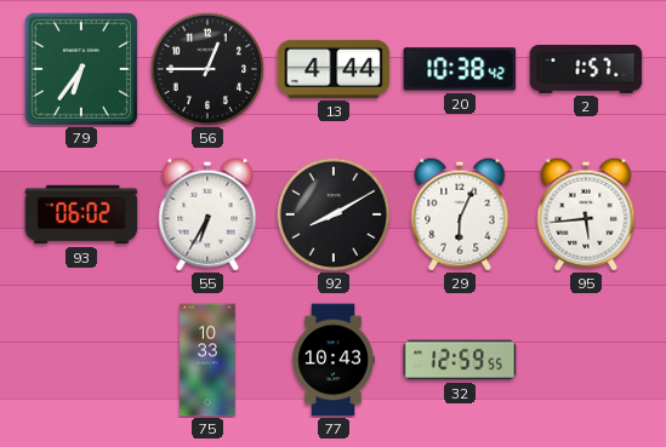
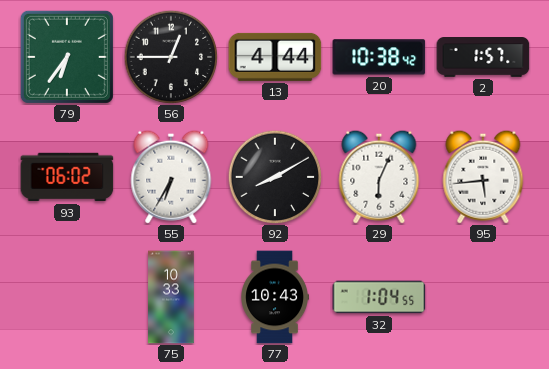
32: 12:59 -> 1:04 (379, 297)
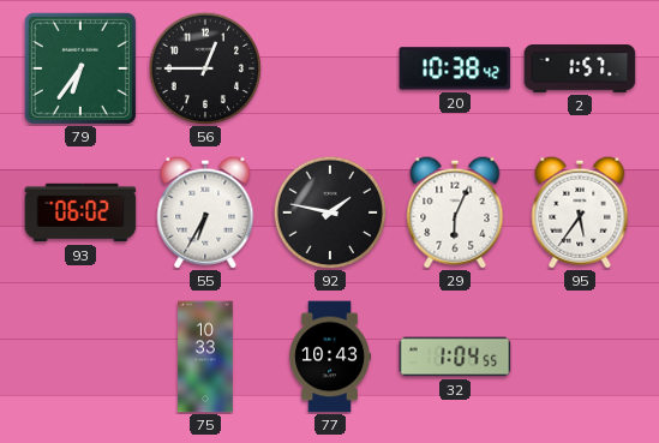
13: 4:44 -> none (275, 57)
92: 8:10 -> 1:47 (330, 212)
95: 5:44 -> 5:36 (580, 212)
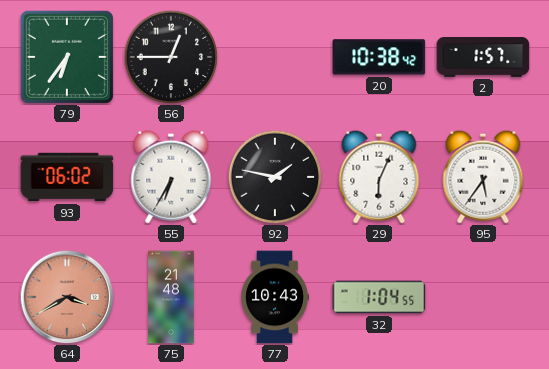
64: none -> 3:40 (67, 297)
75: 10:33 -> 21:48 (171, 297)
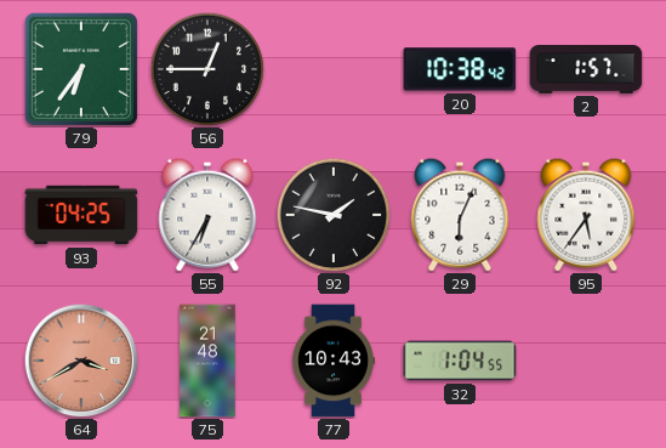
93: 06:02 -> 04:25 (81, 215)
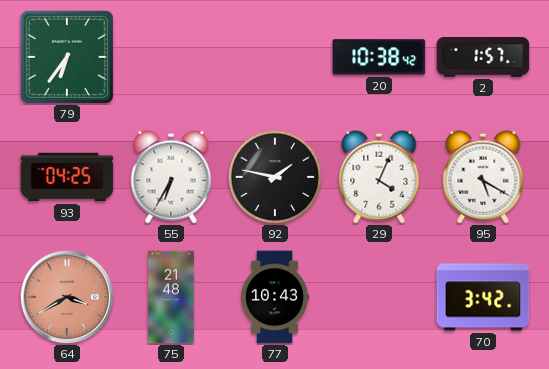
56: 12:45 -> none (207, 69)
29: 6:04 -> 4:04 (379, 177)
95: 5:36 -> 5:20 (483, 177)
32: 1:04 -> none (460, 361)
70: none -> 3:42 (483, 297)
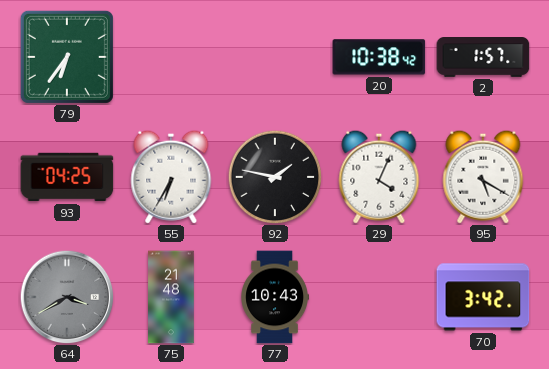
64 dial: salmon -> grey (67, 297)
